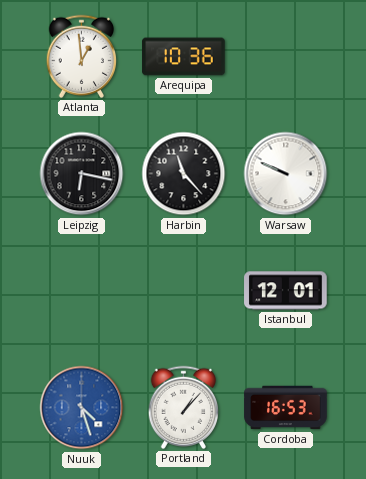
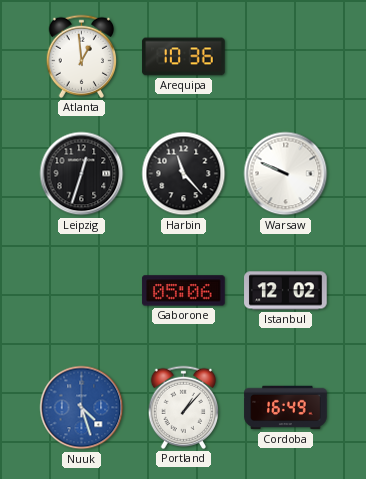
Leipzig: 6:17 -> 12:33 (82, 174)
Gaborone: none -> 05:06 (184, 291)
Istanbul: 12:01 -> 12:02 (286, 291)
Cordoba: 16:53 -> 16:49 (286, 408)
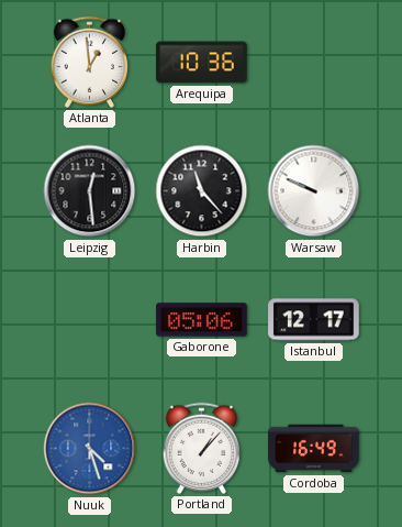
Leipzig: 12:33 -> 12:29 (90, 191)
Istanbul: 12:02 -> 12:17 (314, 320)
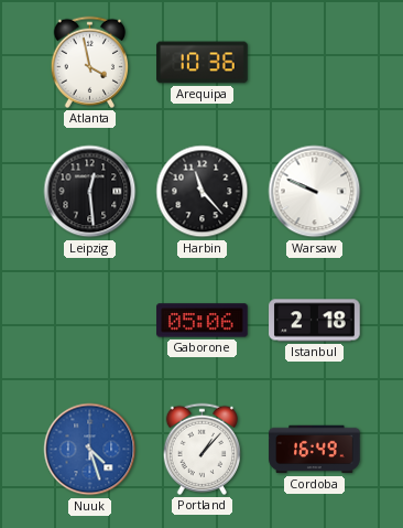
Atlanta: 12:59 -> 3:58 (90, 62)
Istanbul: 12:17 -> 2:18 (315, 321)
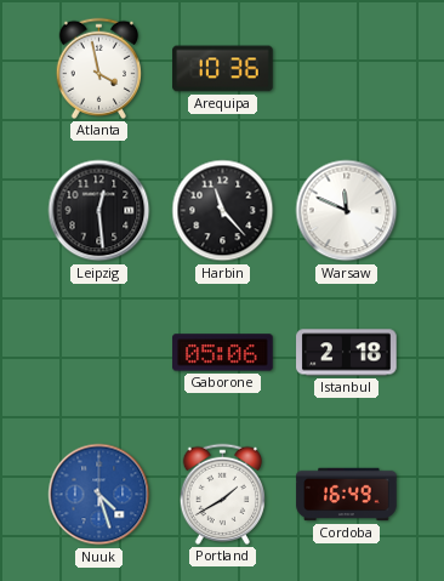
Warsaw: 9:49 -> 11:49 (347, 211)
Portland: 1:07 -> 1:40 (223, 494)
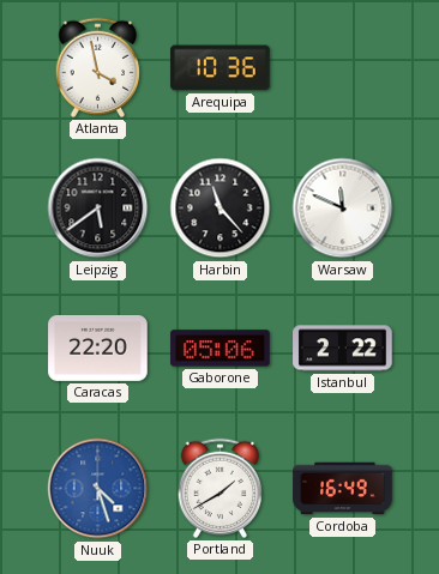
Leipzig: 12:29 -> 5:39 (98, 209)
Caracas: none -> 22:20 (98, 348)
Istanbul: 2:18 -> 2:22 (343, 349)
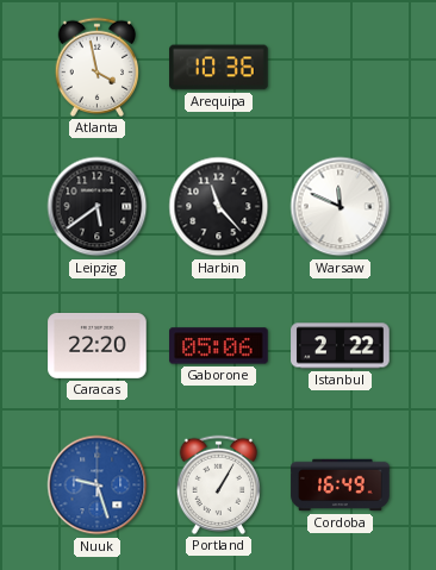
Nuuk: 4:27 -> 9:27 (98, 486)
Portland: 1:40 -> 1:05 (219, 484)
